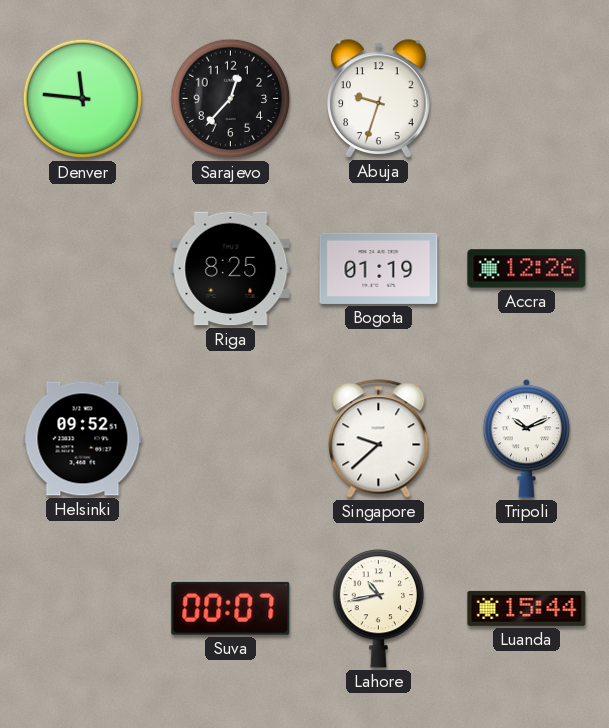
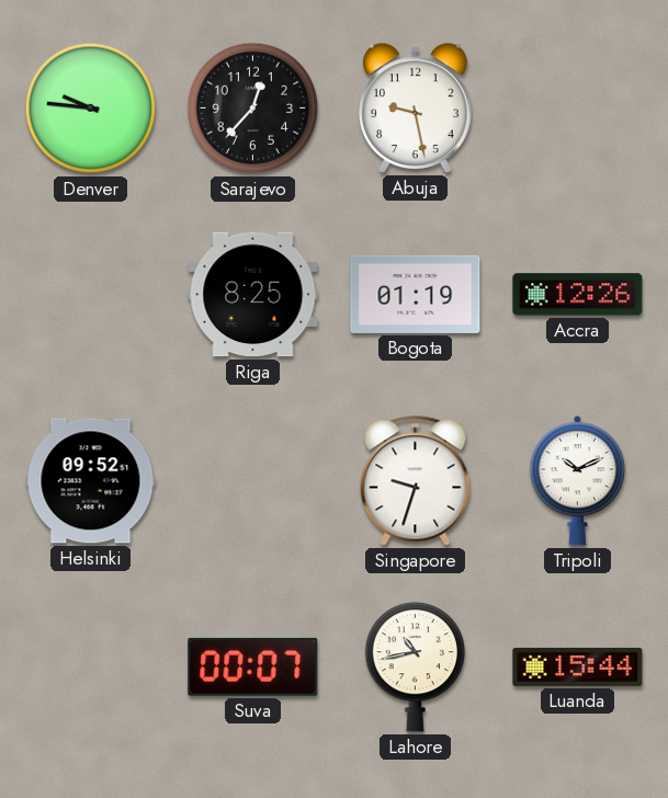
Denver: 11:46 -> 9:46 (91, 109)
Abuja: 9:33 -> 9:28 (416, 109)
Singapore: 9:38 -> 9:33 (416, 481)
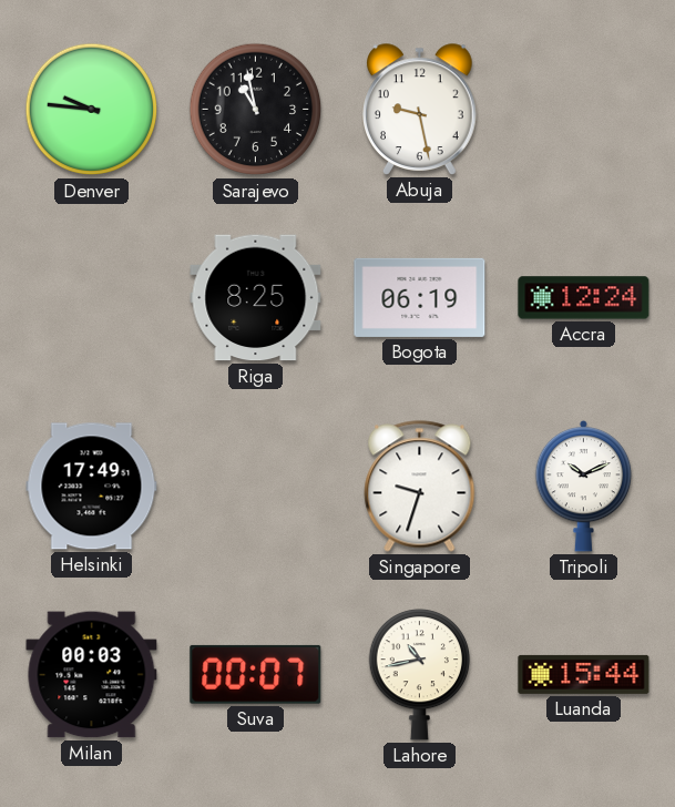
Sarajevo: 12:37 -> 10:58 (256, 110)
Bogota: 01:19 -> 06:19 (420, 297)
Accra: 12:26 -> 12:24 (584, 298)
Helsinki: 09:52 -> 17:49 (92, 487)
Milan: none -> 00:03 (92, 675)
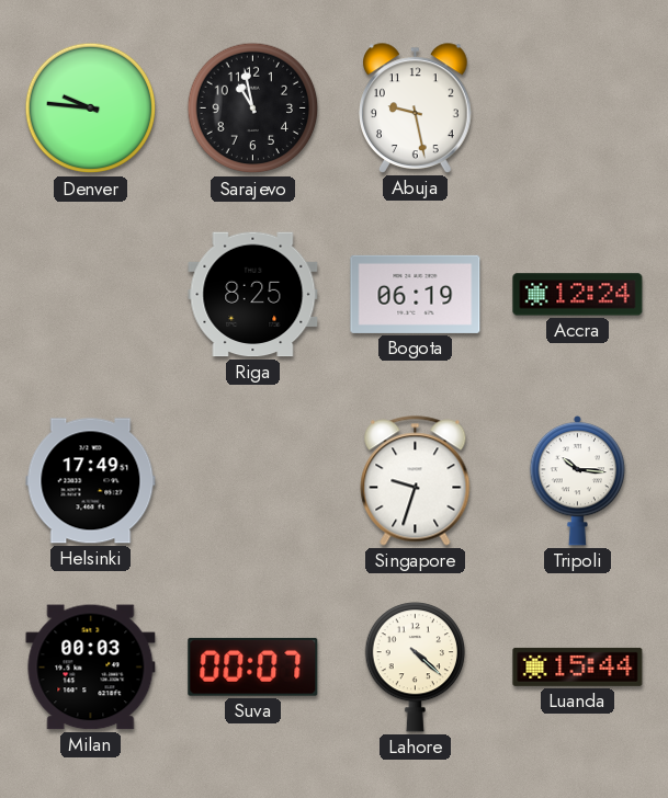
Tripoli: 10:11 -> 10:16 (578, 481)
Lahore: 10:43 -> 4:22 (415, 668)
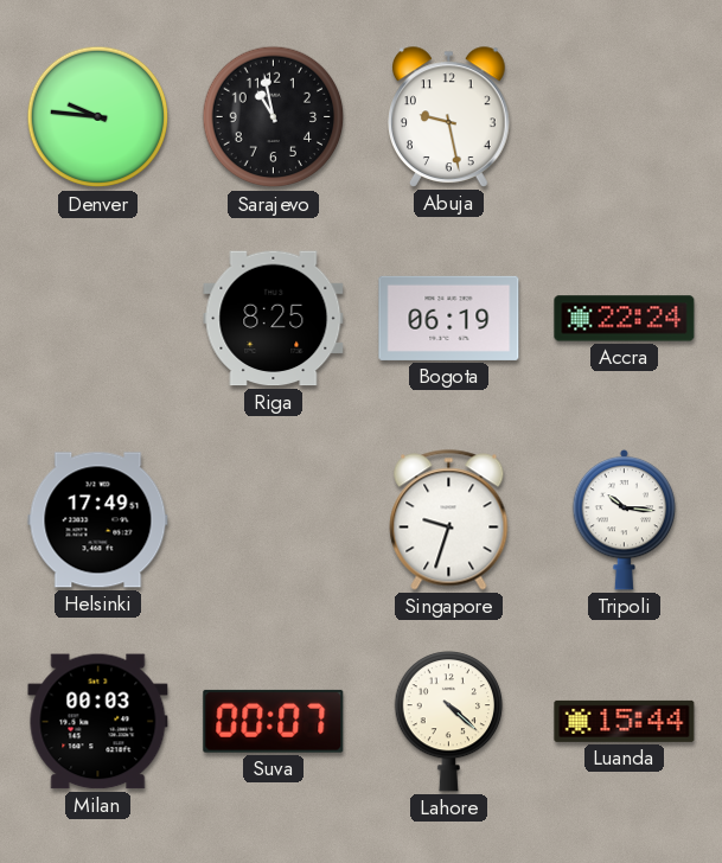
Accra: 12:24 -> 22:24 (625, 319)
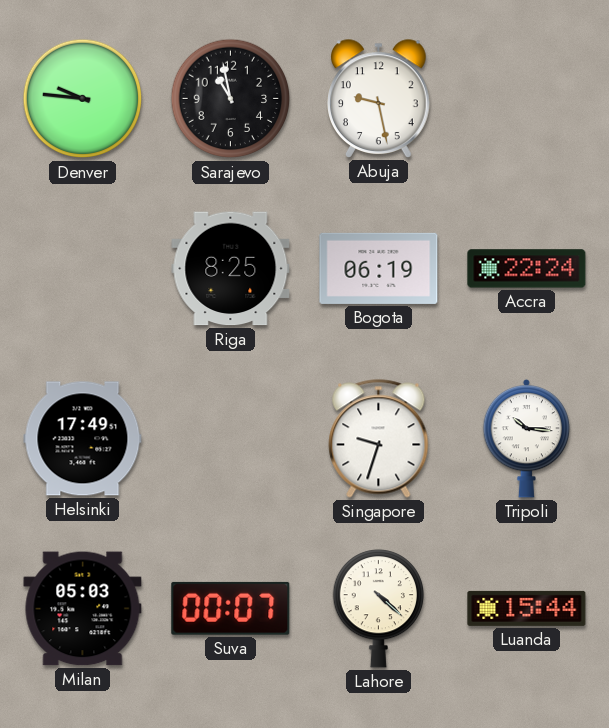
Milan: 00:03 -> 05:03 (83, 609)
